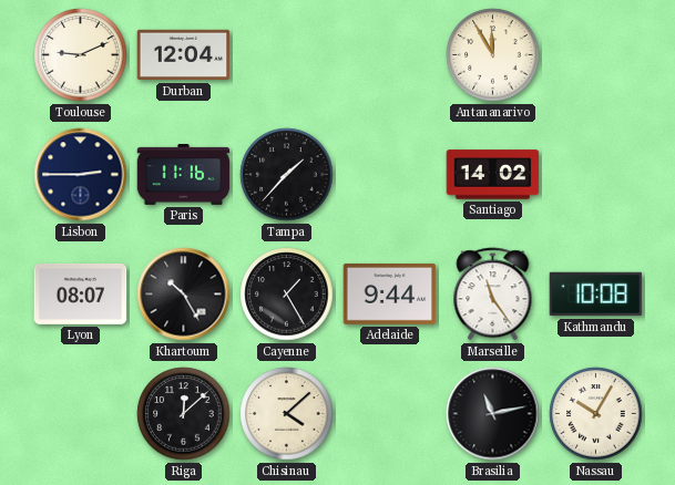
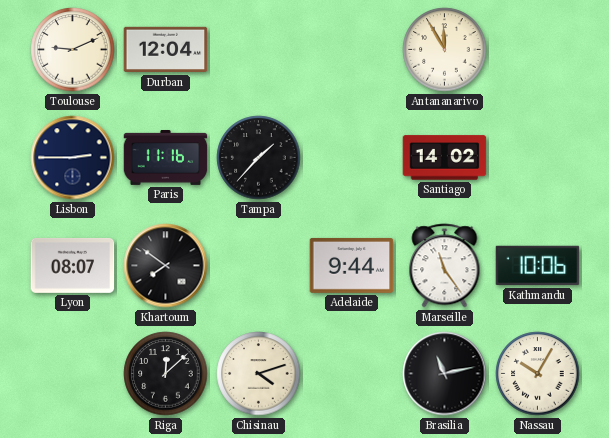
Khartoum: 10:25 -> 7:51 (166, 266)
Cayenne: 1:25 -> none (287, 295)
Kathmandu: 10:08 -> 10:06 (538, 266)
Chisinau: 4:08 -> 4:12 (259, 374)
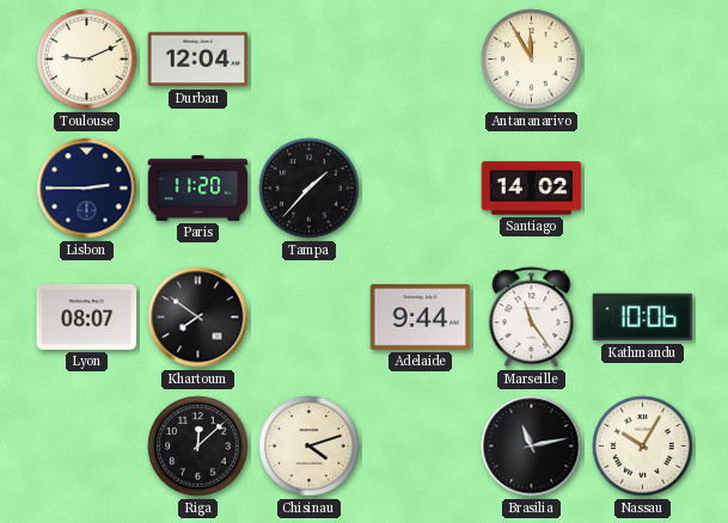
Paris: 11:16 -> 11:20 (198, 189)
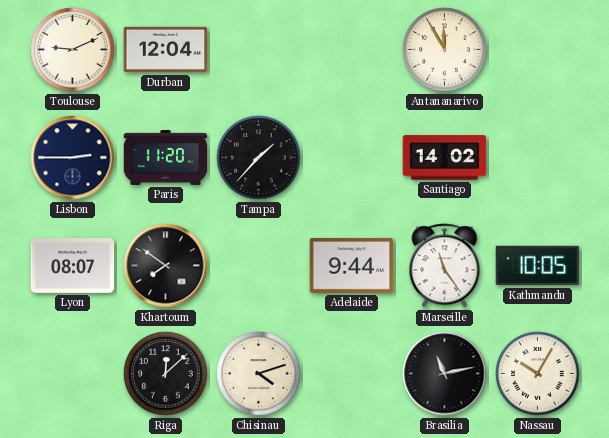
Kathmandu: 10:06 -> 10:05 (538, 266)
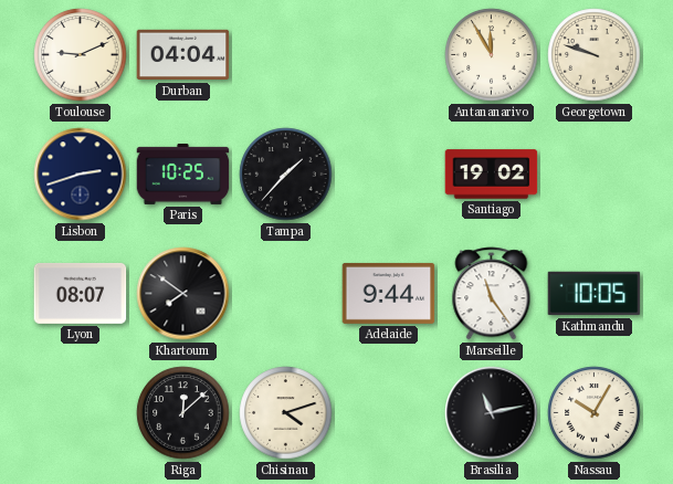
Durban: 12:04 -> 04:04 (183, 55)
Georgetown: none -> 9:48 (595, 55)
Lisbon: 2:45 -> 2:42 (81, 175)
Paris: 11:20 -> 10:25 (183, 175)
Santiago: 14:02 -> 19:02 (492, 175)
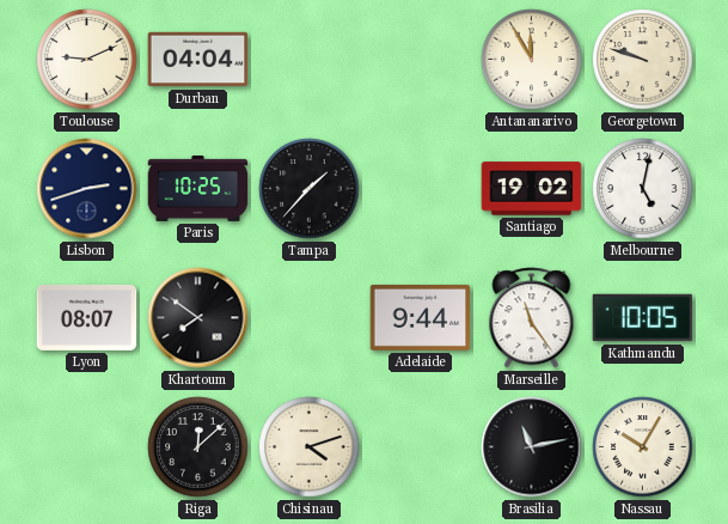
Melbourne: none -> 5:02 (643, 189)
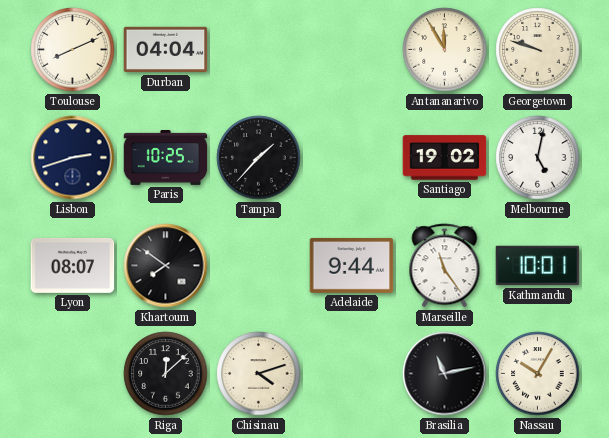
Toulouse: 9:11 -> 8:11 (73, 50)
Kathmandu: 10:05 -> 10:01 (538, 266)
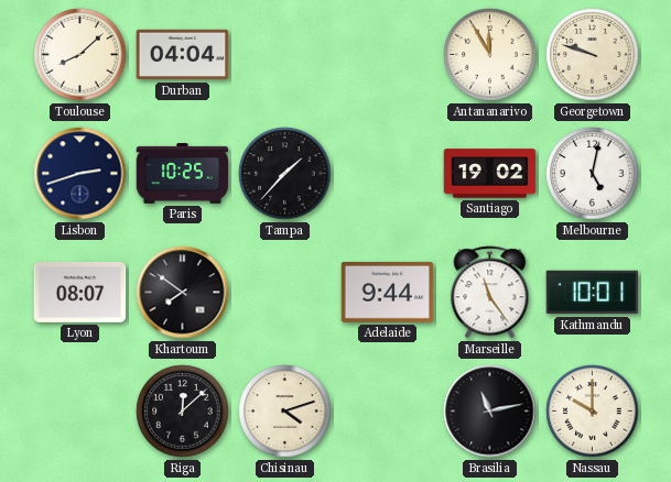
Toulouse: 8:11 -> 8:08 (80, 55)
Nassau: 10:05 -> 10:00 (593, 412)
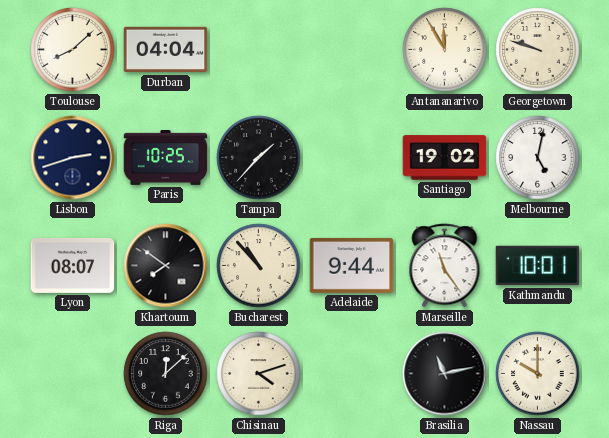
Bucharest: none -> 10:53 (259, 266)
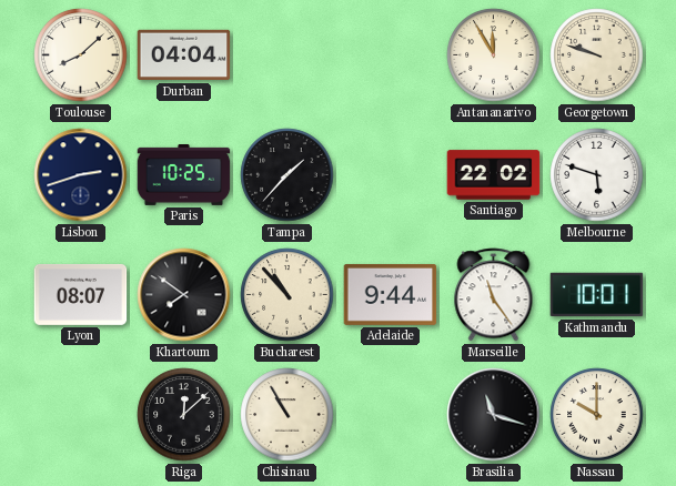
Santiago: 19:02 -> 22:02 (494, 175)
Melbourne: 5:02 -> 5:48 (597, 175)
Chisinau: 4:12 -> 10:55 (287, 415)
Brasilia: 11:13 -> 11:18 (494, 415)
